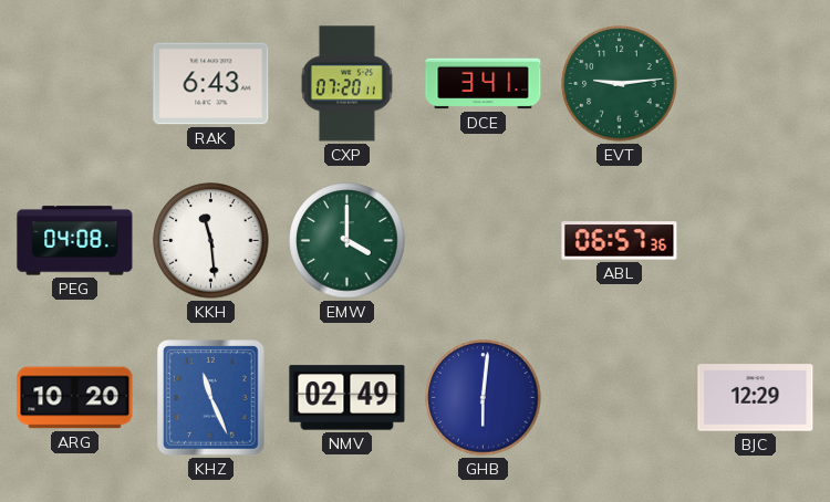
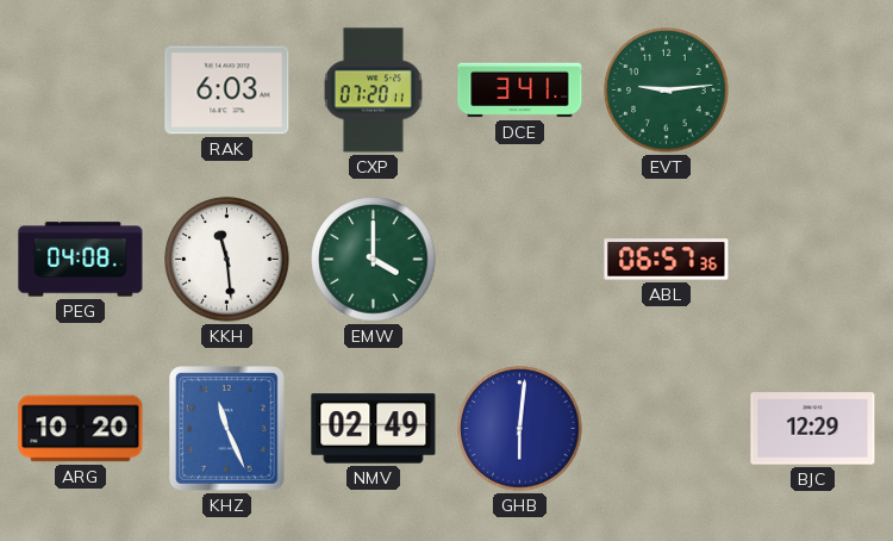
RAK: 6:43 -> 6:03 (227, 91)
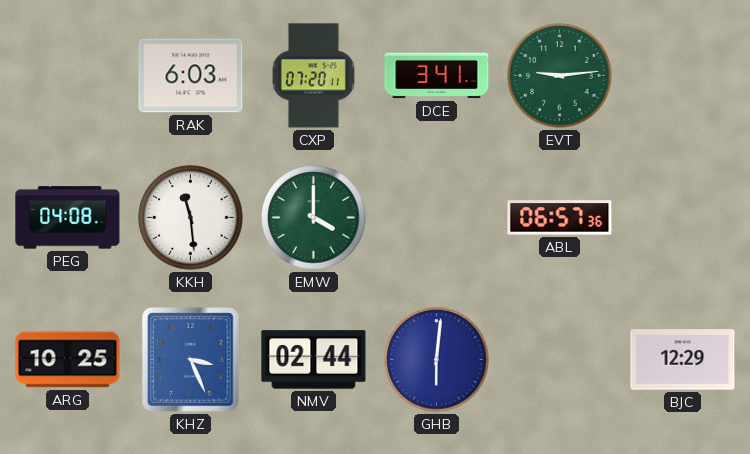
ARG: 10:20 -> 10:25 (68, 360)
KHZ: 11:26 -> 3:26 (191, 360)
NMV: 02:49 -> 02:44 (314, 360)
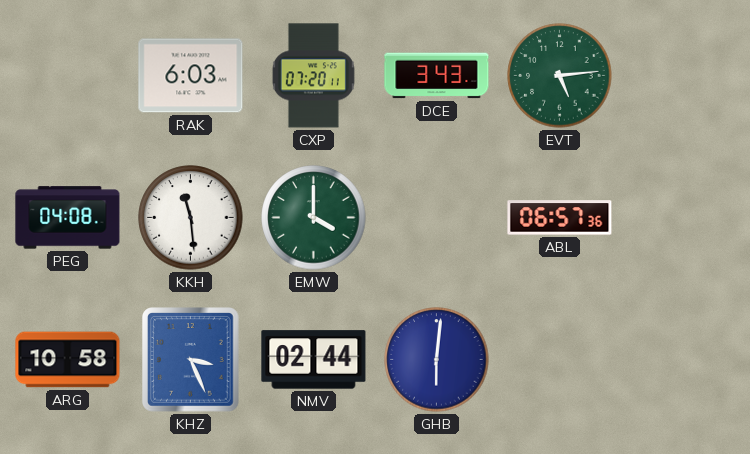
DCE: 3:41 -> 3:43 (437, 76)
EVT: 9:14 -> 5:14 (560, 76)
ARG: 10:25 -> 10:58 (68, 360)
BJC: 12:29 -> none (683, 360)
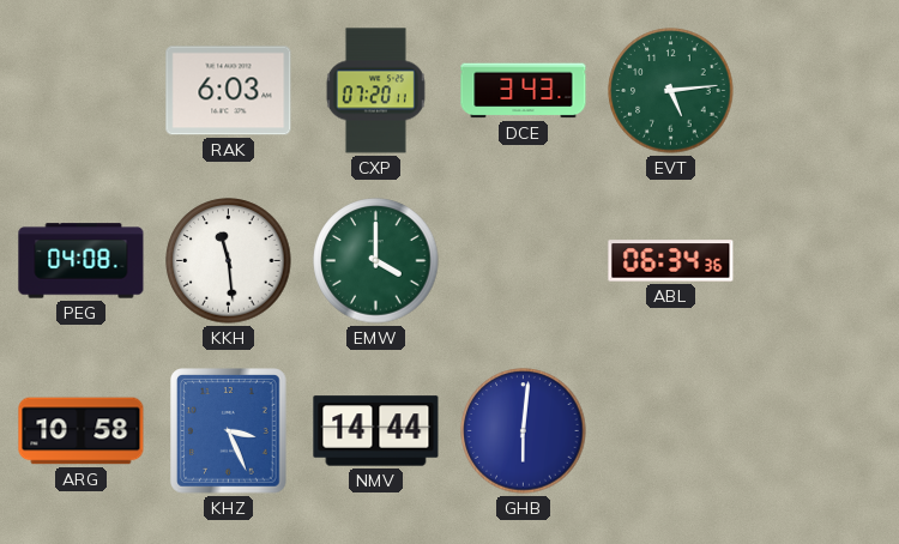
ABL: 06:57 -> 06:34 (671, 261)
NMV: 02:44 -> 14:44 (376, 431)
